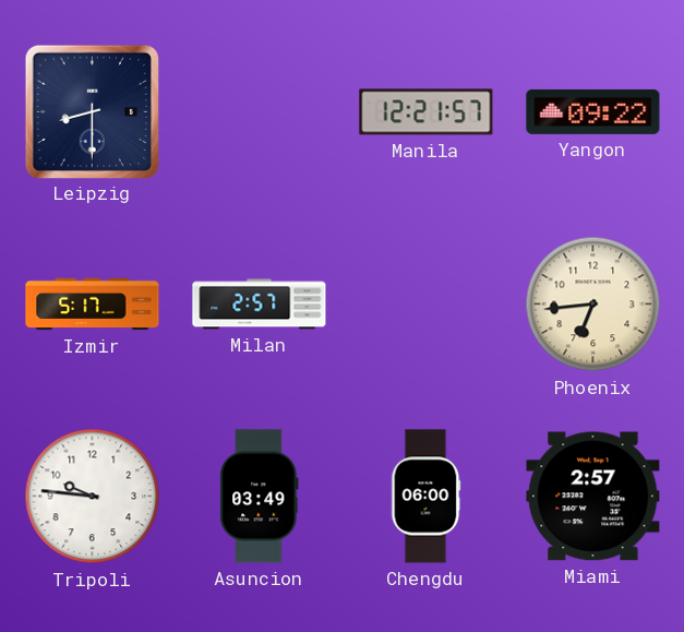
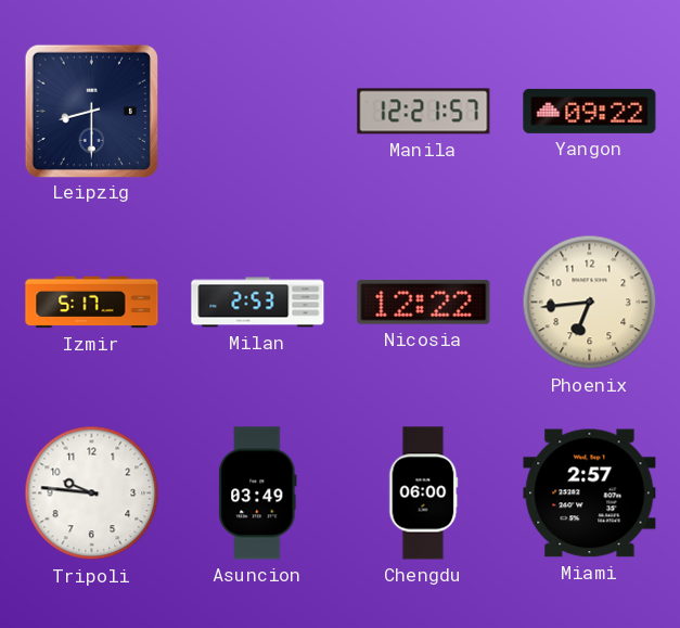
Milan: 2:57 -> 2:53 (258, 303)
Nicosia: none -> 12:22 (424, 303)
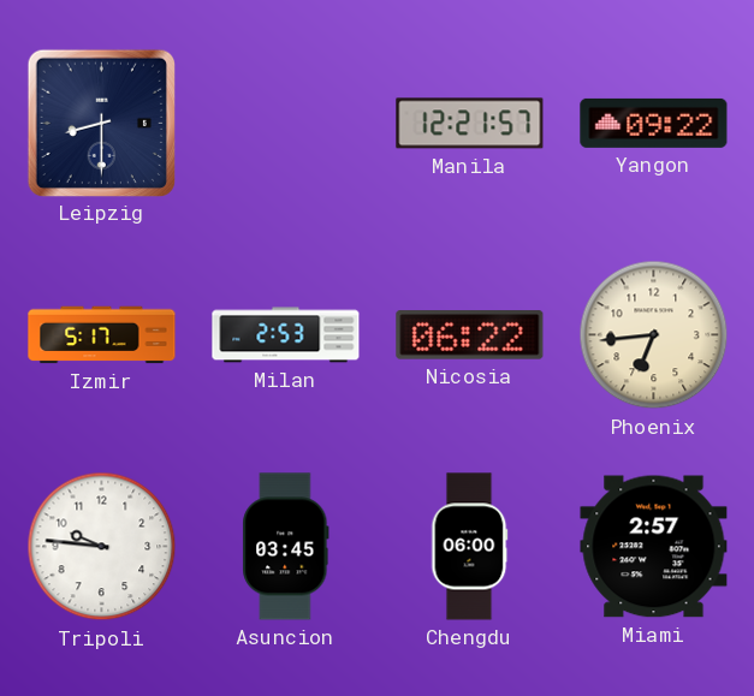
Nicosia: 12:22 -> 06:22 (470, 335)
Asuncion: 03:49 -> 03:45 (286, 547)
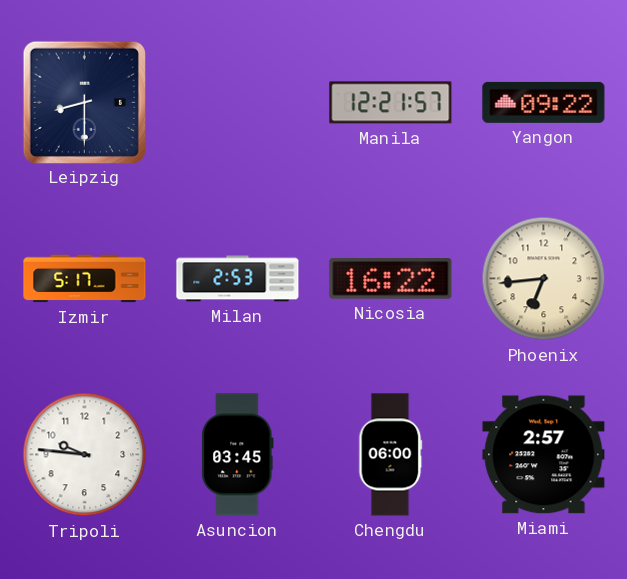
Nicosia: 06:22 -> 16:22 (391, 279)
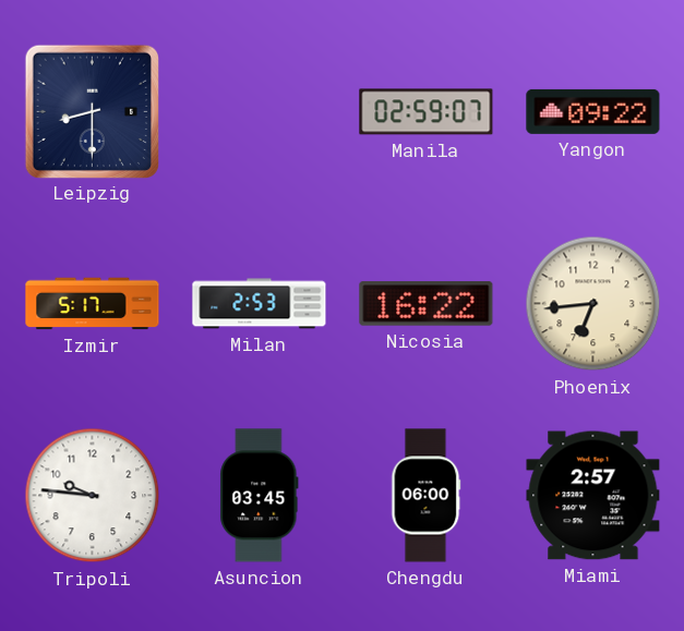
Manila: 12:21 -> 02:59 (427, 112)
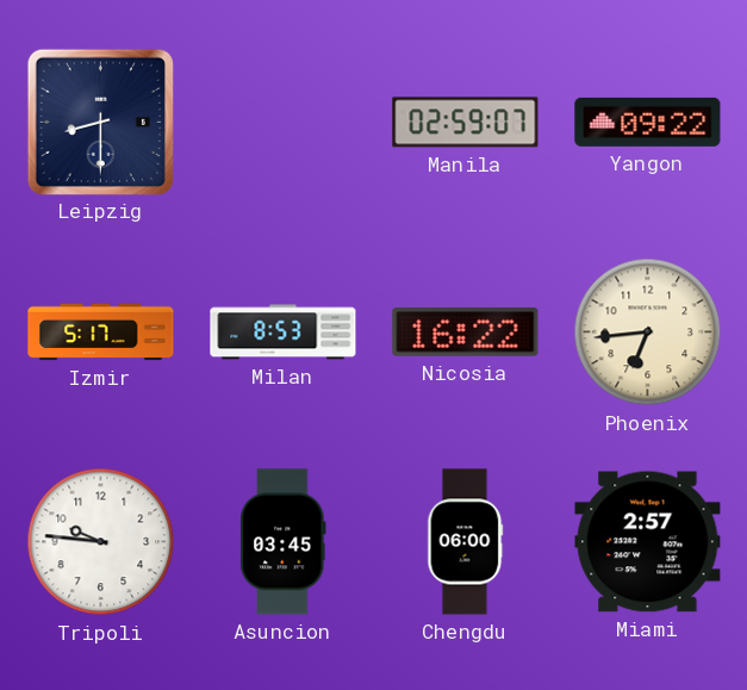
Milan: 2:53 -> 8:53 (284, 332)
